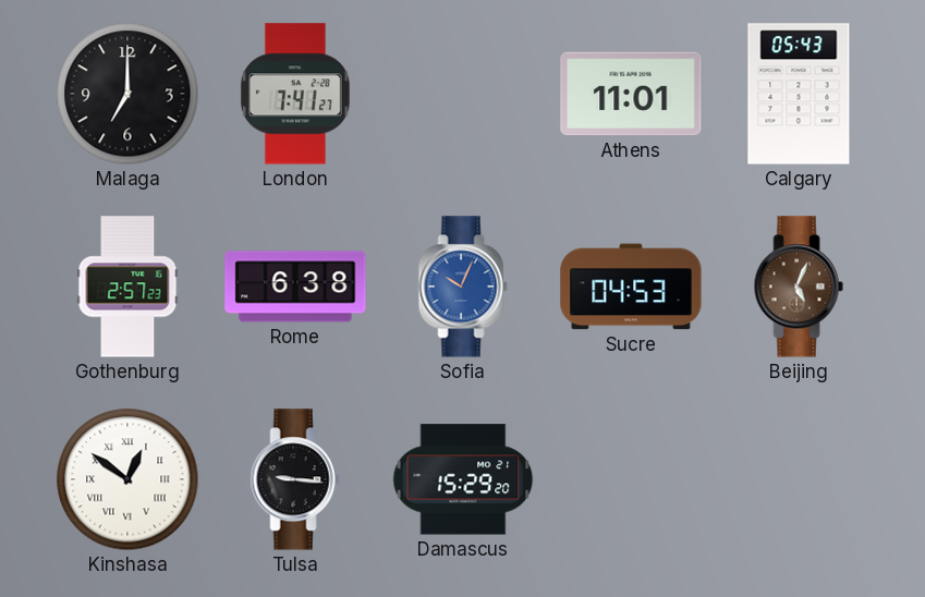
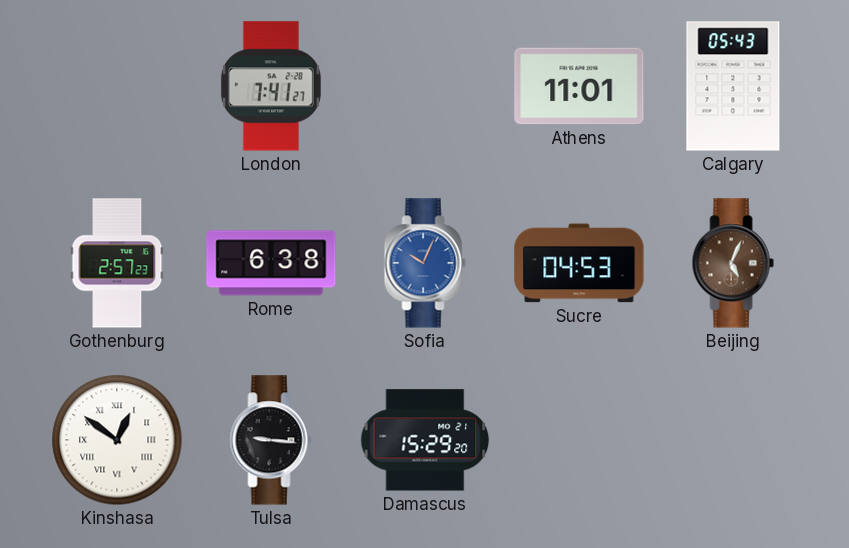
Malaga: 7:00 -> none (127, 94)
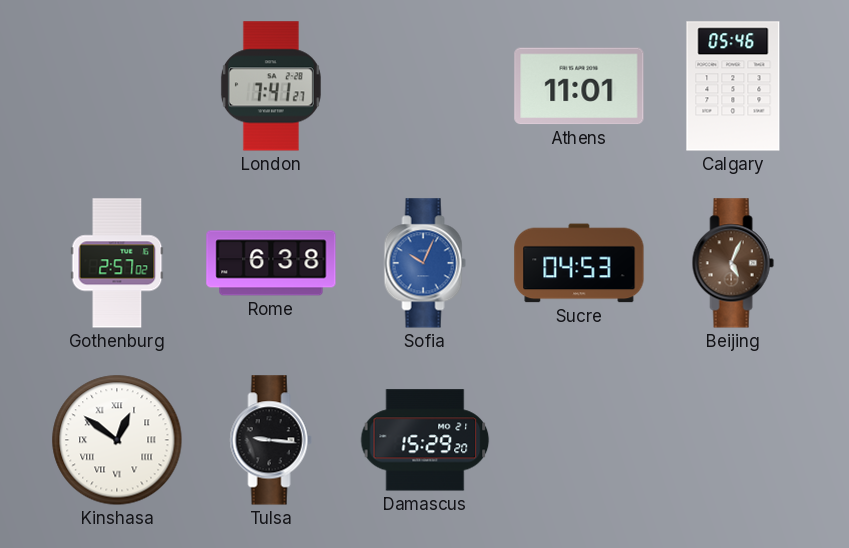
Calgary: 05:43 -> 05:46 (733, 86)
Gothenburg: 2:57:23 -> 2:57:02 (117, 263)
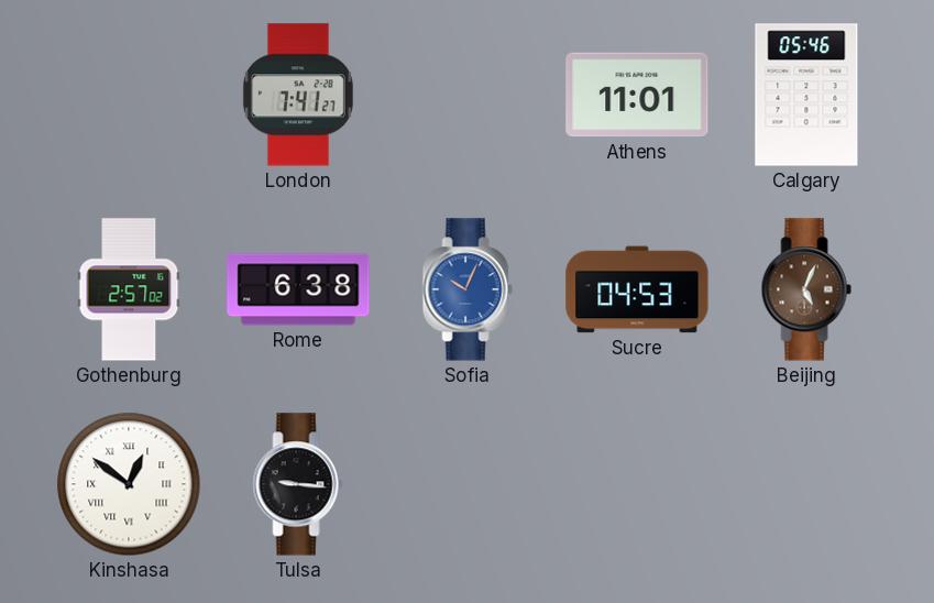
Damascus: 15:29 -> none (425, 440)
